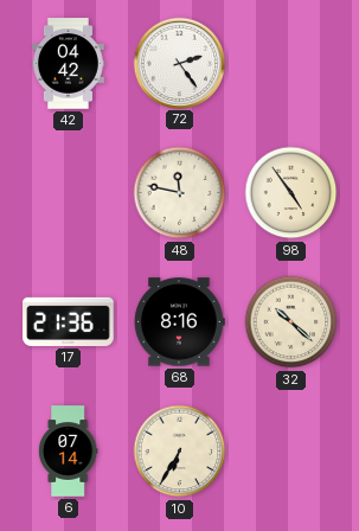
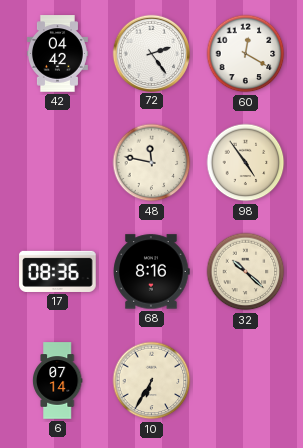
60: none -> 12:20 (246, 54)
17: 21:36 -> 08:36 (58, 271)
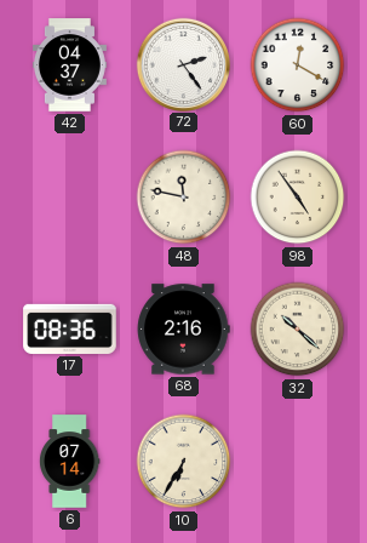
42: 04:42 -> 04:37 (69, 65)
68: 8:16 -> 2:16 (184, 330)
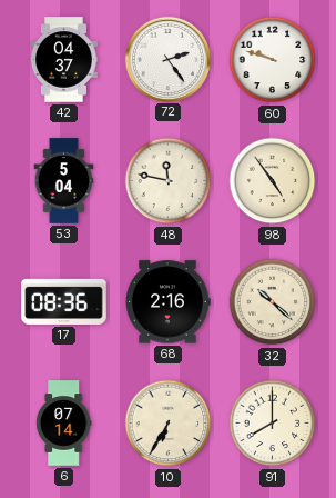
60: 12:20 -> 9:48 (273, 60)
53: none -> 5:04 (64, 181)
91: none -> 8:00 (273, 424)
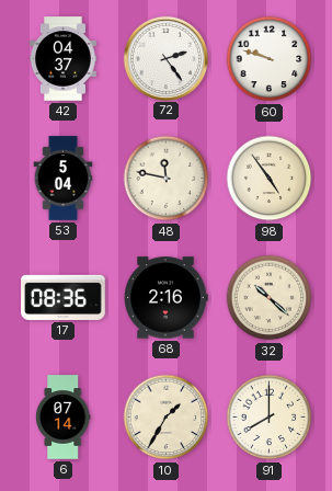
10: 6:35 -> 1:35 (167, 418)
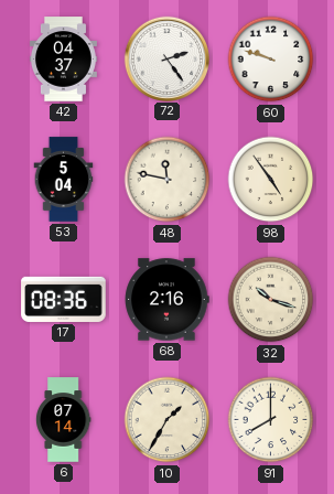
32: 10:22 -> 10:18 (271, 300)
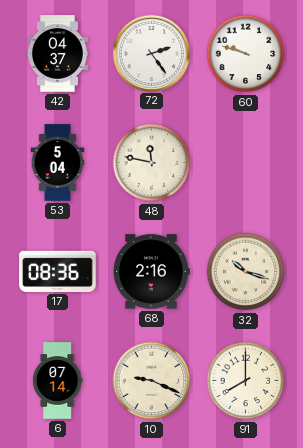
98: 4:54 -> none (271, 180)
10: 1:35 -> 9:19 (152, 381)
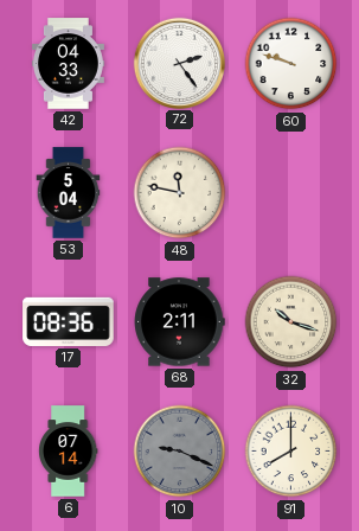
42: 04:37 -> 04:33 (68, 64)
68: 2:16 -> 2:11 (180, 322)
10 dial: cream -> grey (180, 452)
